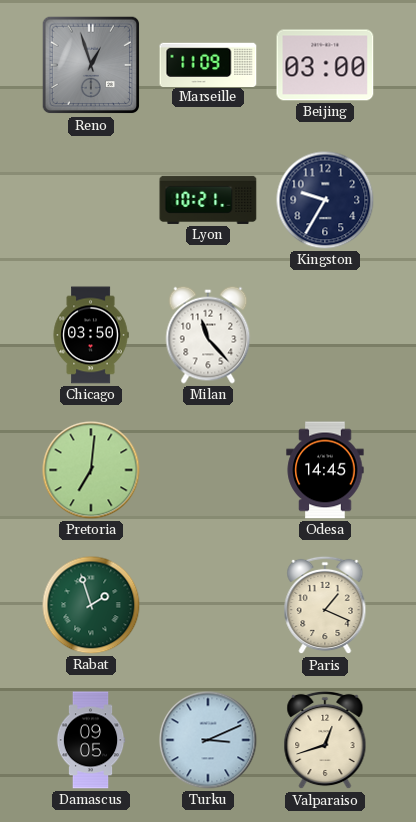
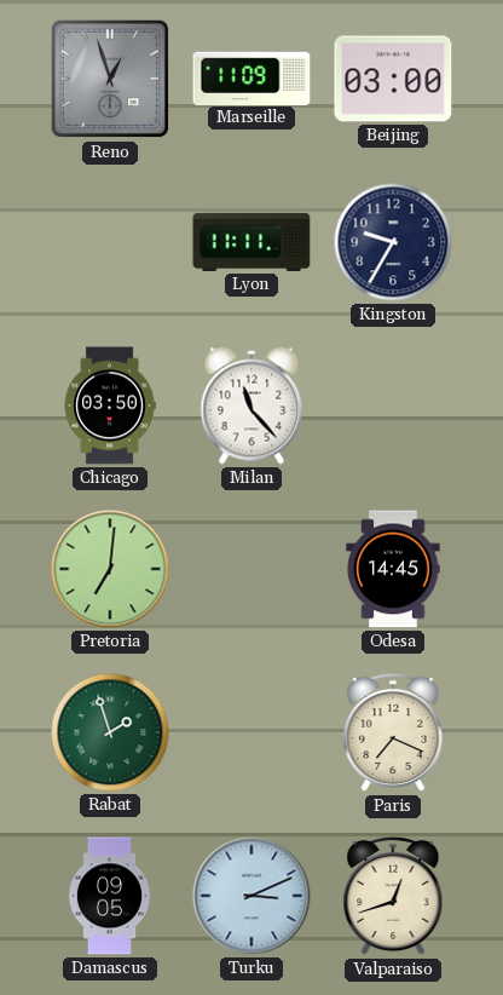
Lyon: 10:21 -> 11:11 (251, 242)
Paris: 1:19 -> 7:19 (393, 732)
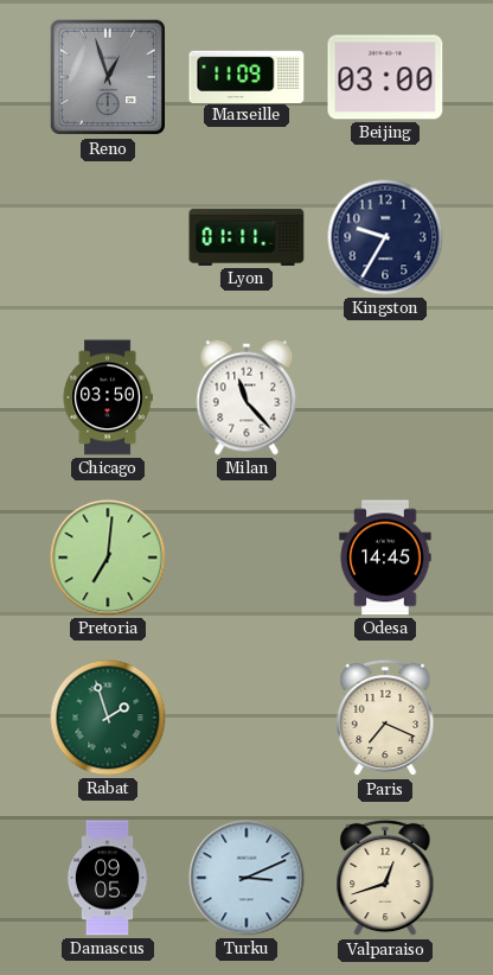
Lyon: 11:11 -> 01:11 (246, 237)
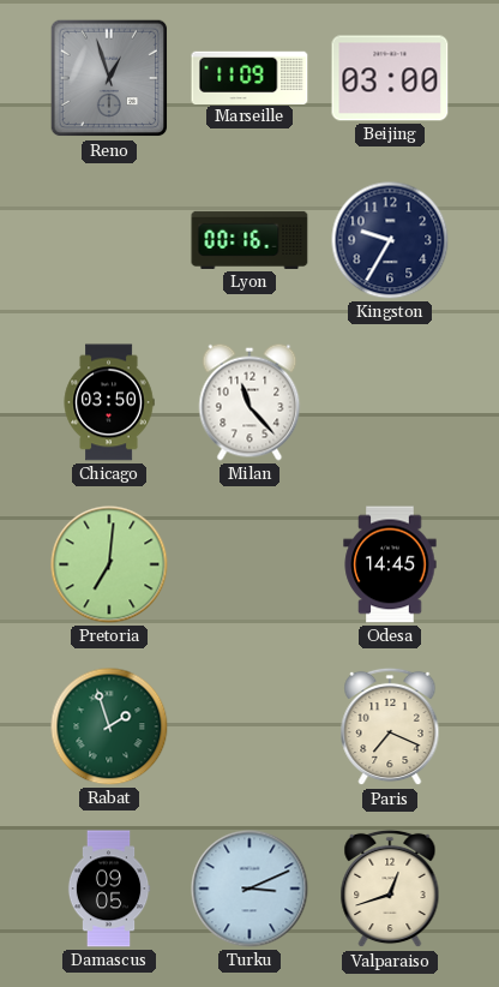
Lyon: 01:11 -> 00:16 (249, 240)
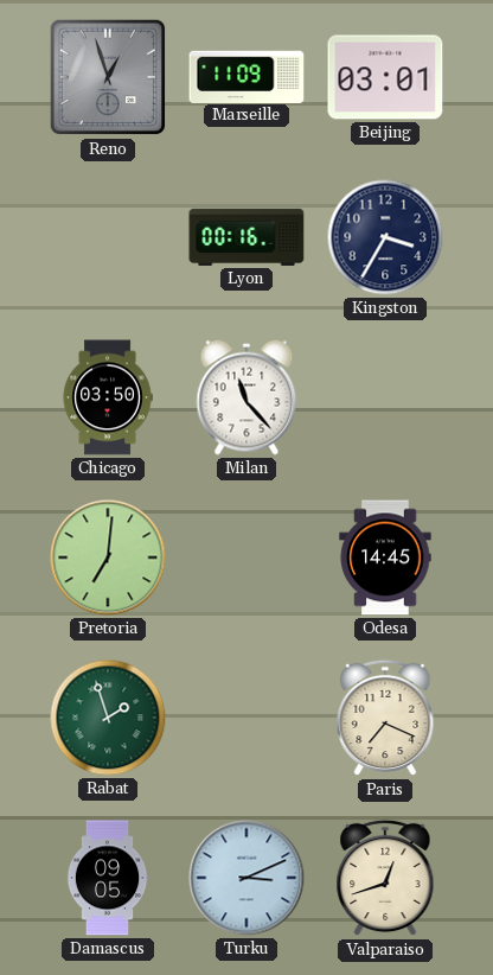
Beijing: 03:00 -> 03:01 (385, 77)
Kingston: 9:35 -> 3:35 (385, 237)
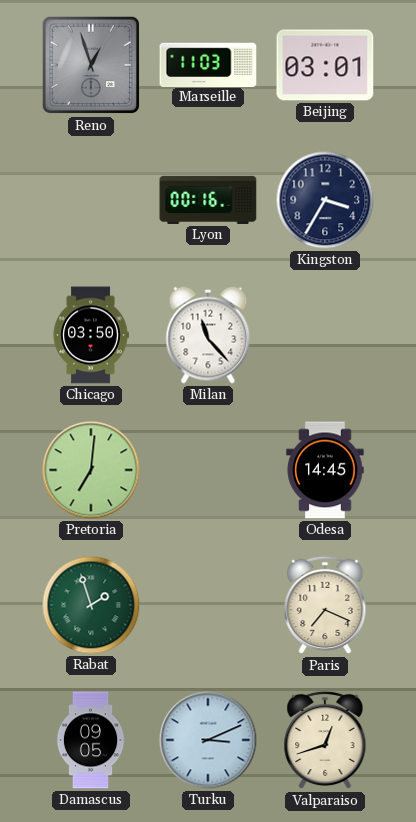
Marseille: 11:09 -> 11:03 (208, 64)
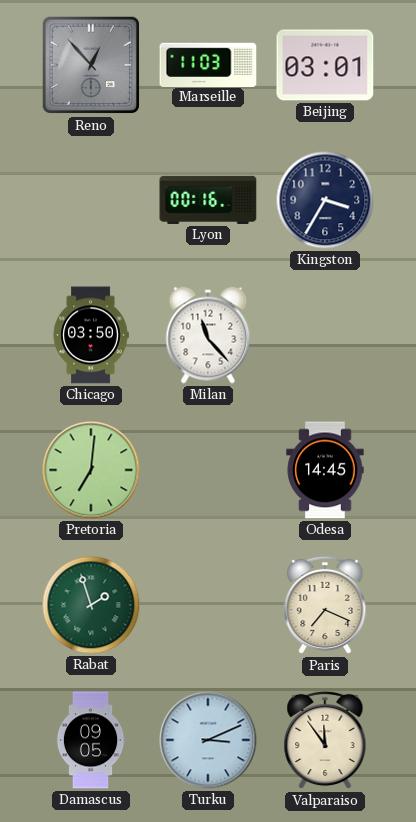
Reno: 12:57 -> 12:53 (91, 65)
Valparaiso: 12:42 -> 11:54 (325, 740)
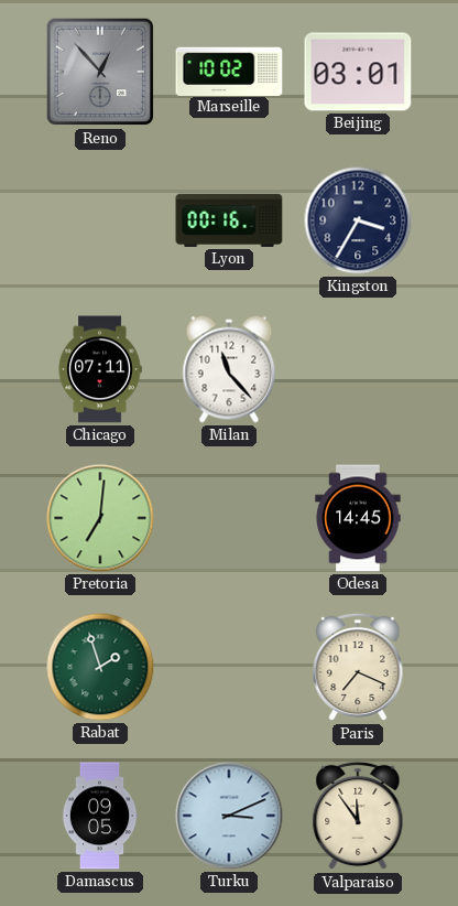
Marseille: 11:03 -> 10:02 (229, 71)
Chicago: 03:50 -> 07:11 (100, 369)
